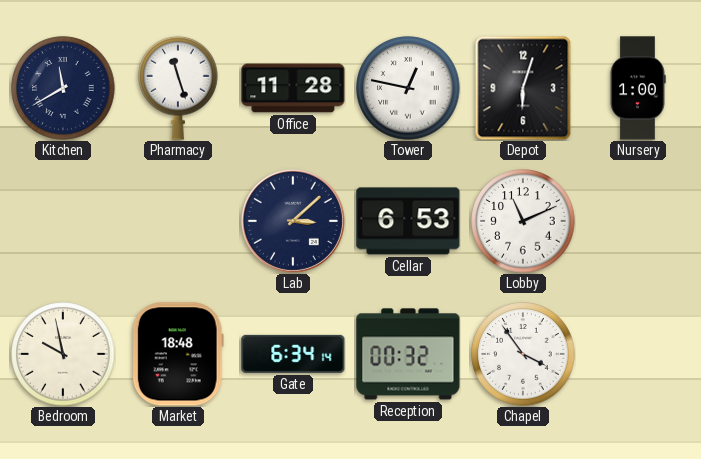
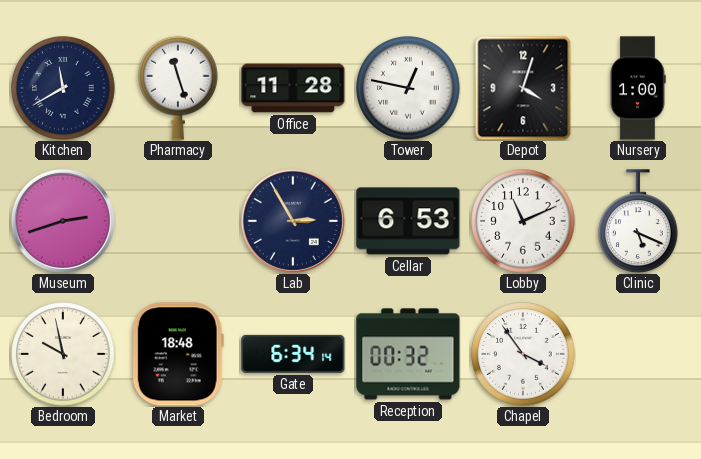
Depot: 6:03 -> 4:03 (523, 88)
Museum: none -> 2:42 (63, 221)
Lab: 3:08 -> 2:55 (293, 221)
Clinic: none -> 5:19 (638, 221)
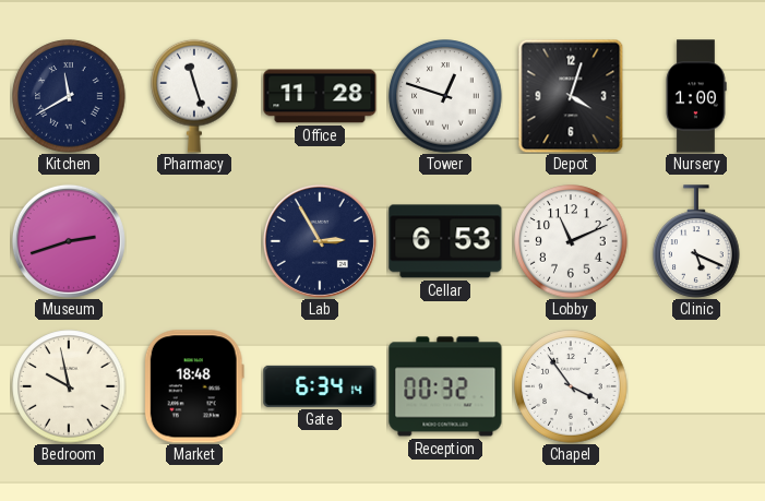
Tower: 12:47 -> 12:48 (445, 96)
